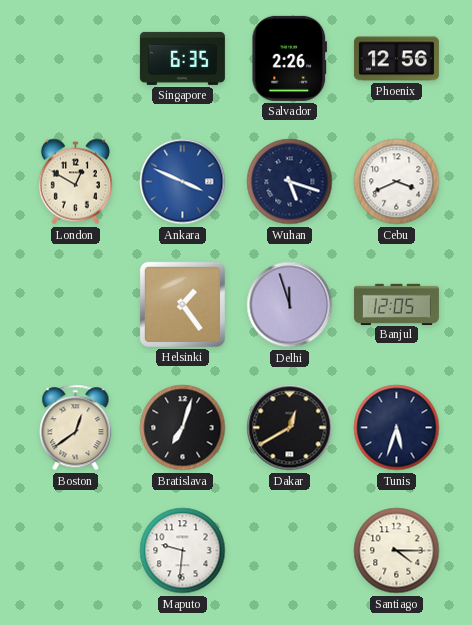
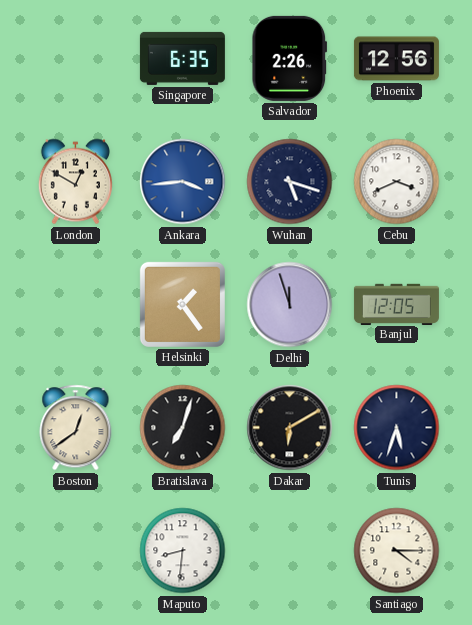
Ankara: 3:49 -> 3:44 (183, 182)
Dakar: 12:40 -> 6:10 (290, 428)
Maputo: 9:31 -> 8:31 (183, 551)
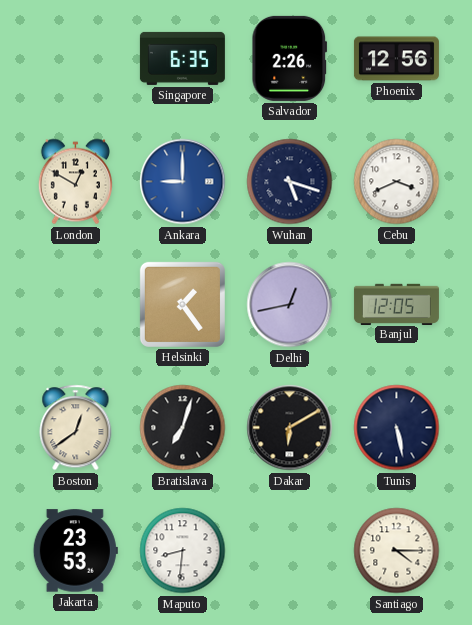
Ankara: 3:44 -> 9:00 (183, 182)
Delhi: 11:57 -> 12:43 (290, 305)
Tunis: 5:33 -> 5:28 (397, 428)
Jakarta: none -> 23:53 (75, 551)
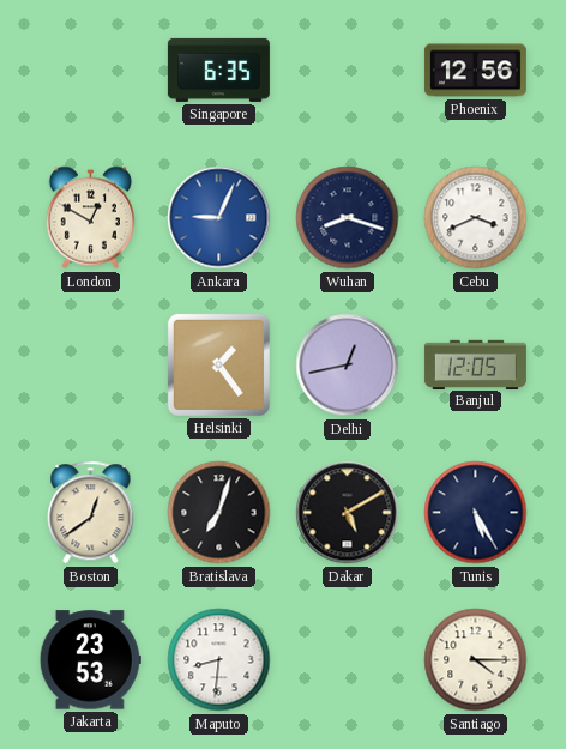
Salvador: 2:26 -> none (290, 58)
Ankara: 9:00 -> 9:04 (219, 218)
Wuhan: 5:18 -> 8:18 (348, 218)
Dakar: 6:10 -> 5:10 (348, 513)
Tunis: 5:28 -> 5:25 (476, 513)
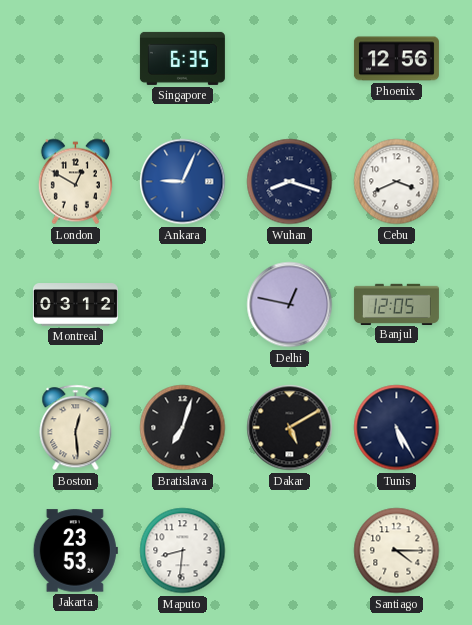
Montreal: none -> 03:12 (75, 305)
Helsinki: 1:24 -> none (218, 364)
Delhi: 12:43 -> 12:47 (290, 305)
Boston: 12:39 -> 12:29 (76, 428)
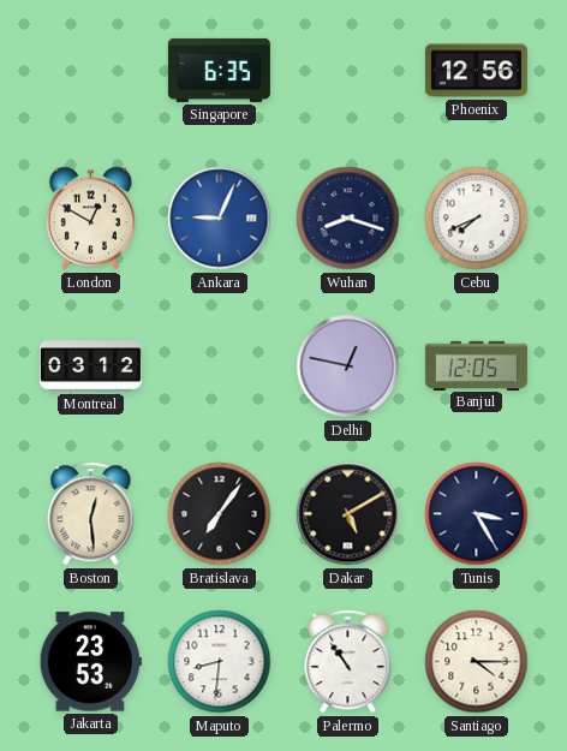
Cebu: 3:41 -> 7:41 (477, 219)
Bratislava: 7:03 -> 7:06 (220, 514)
Tunis: 5:25 -> 3:25 (477, 514)
Palermo: none -> 10:54 (348, 662)
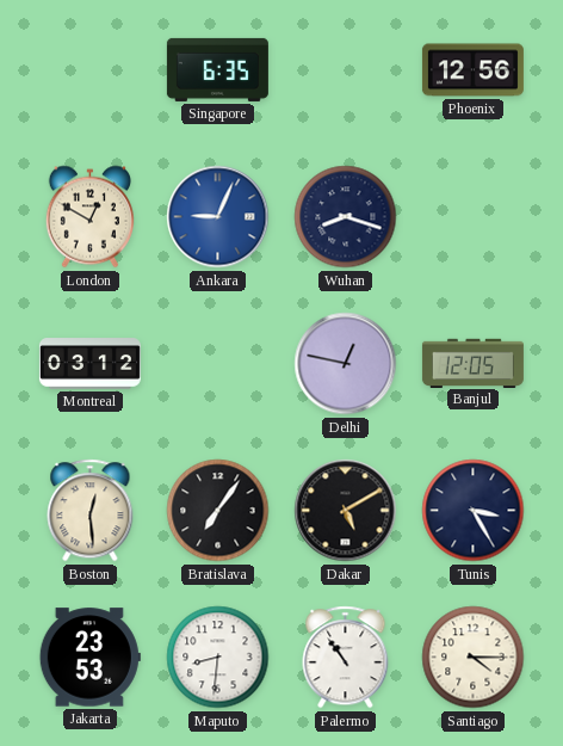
Cebu: 7:41 -> none (477, 219)
